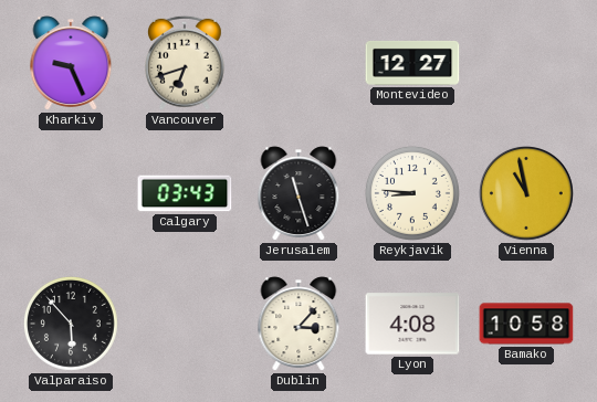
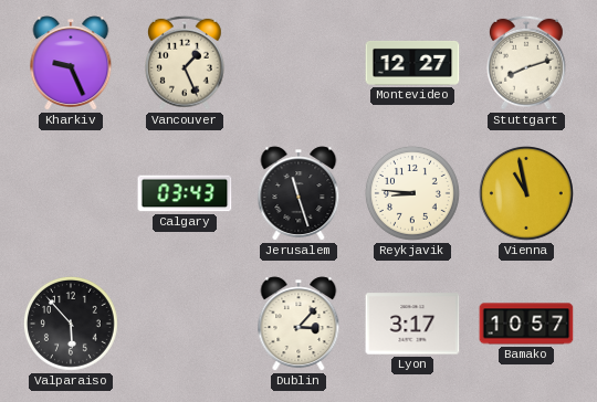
Vancouver: 6:42 -> 1:26 (185, 63)
Stuttgart: none -> 8:12 (526, 63)
Lyon: 4:08 -> 3:17 (412, 324)
Bamako: 10:58 -> 10:57 (526, 324)
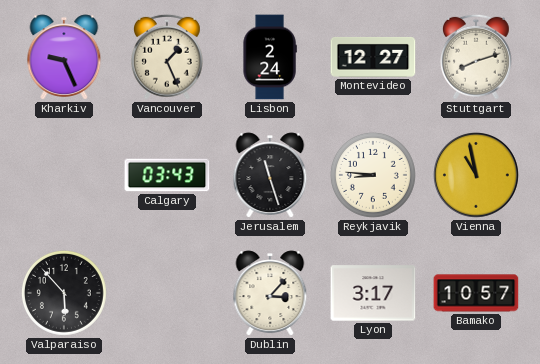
Lisbon: none -> 2:24 (270, 57)
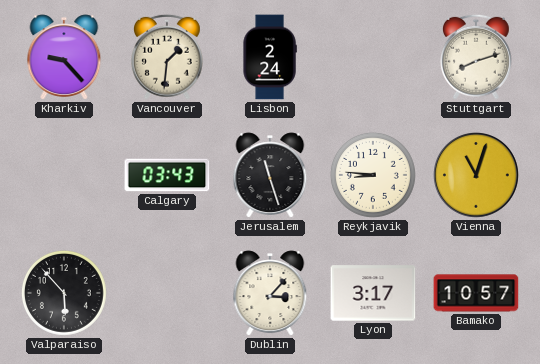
Kharkiv: 9:26 -> 9:23 (64, 57)
Vancouver: 1:26 -> 1:31 (167, 57)
Montevideo: 12:27 -> none (373, 57)
Vienna: 10:58 -> 11:03 (477, 176)
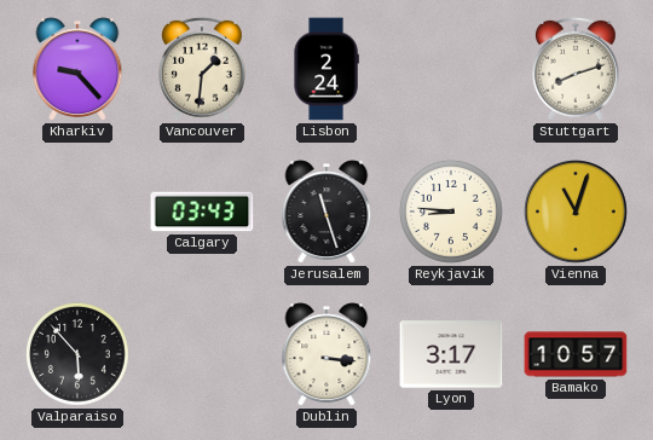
Dublin: 3:07 -> 3:16 (326, 354)
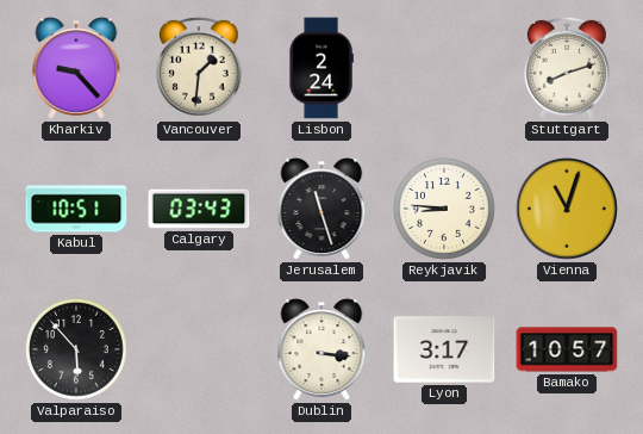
Kabul: none -> 10:51 (76, 209)
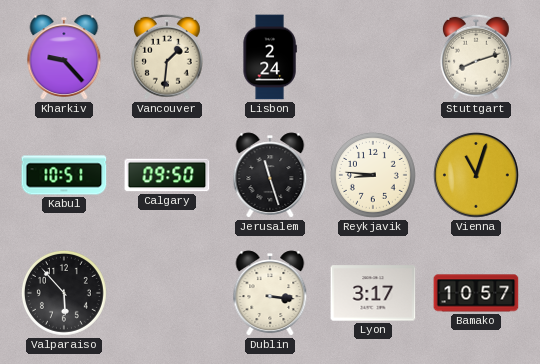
Calgary: 03:43 -> 09:50 (167, 175)
